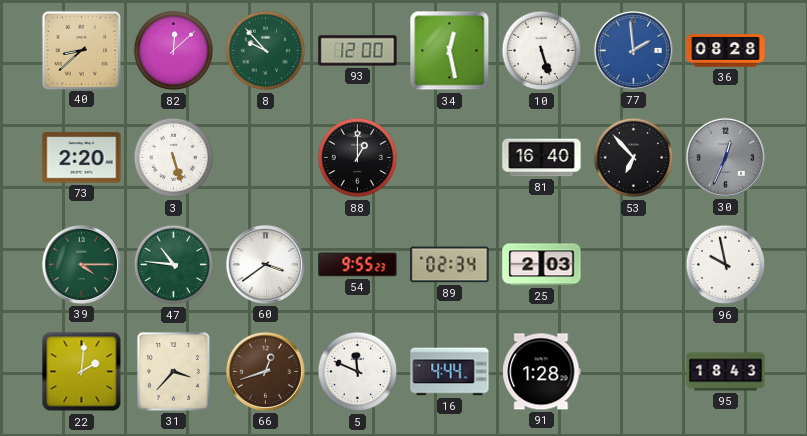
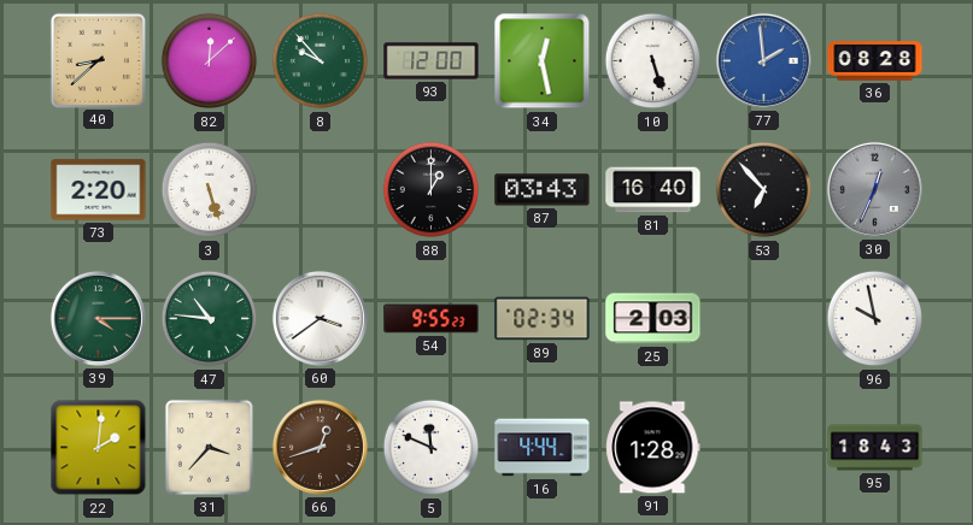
87: none -> 03:43 (543, 190)
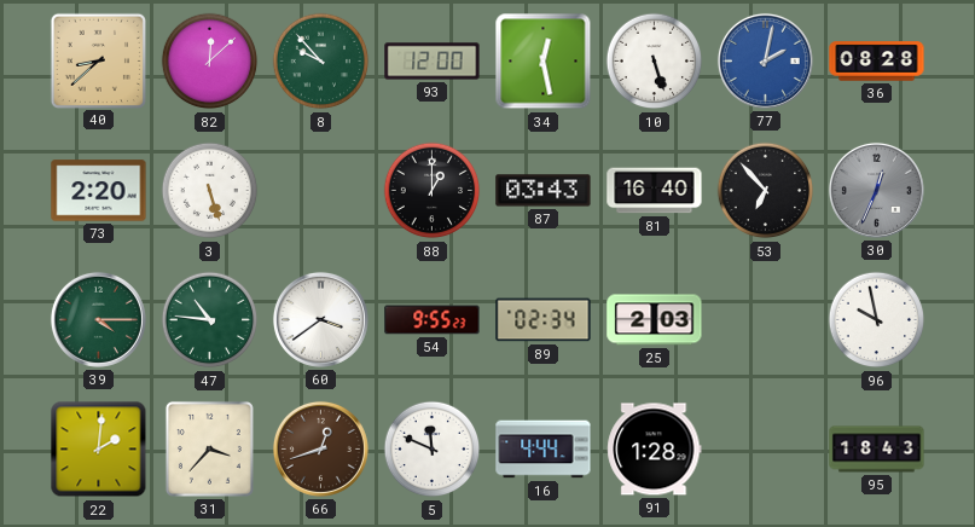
77: 1:59 -> 2:02 (765, 60)
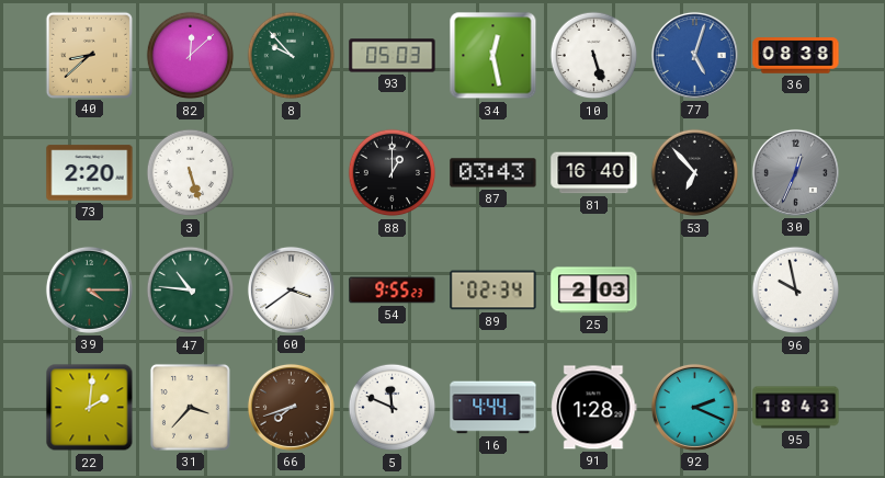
93: 12:00 -> 05:03 (393, 56)
77: 2:02 -> 5:03 (694, 55)
36: 08:28 -> 08:38 (796, 56)
66: 12:42 -> 7:42 (291, 407)
92: none -> 2:19 (694, 407)
